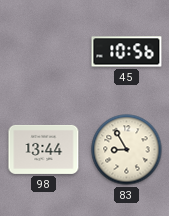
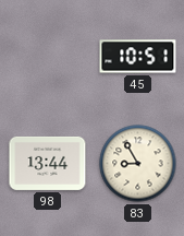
45: 10:56 -> 10:51 (138, 57)
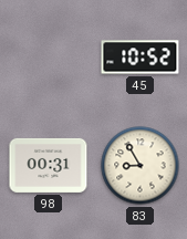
45: 10:51 -> 10:52 (141, 58)
98: 13:44 -> 00:31 (49, 165)
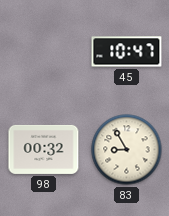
45: 10:52 -> 10:47 (127, 52)
98: 00:31 -> 00:32 (44, 149)
